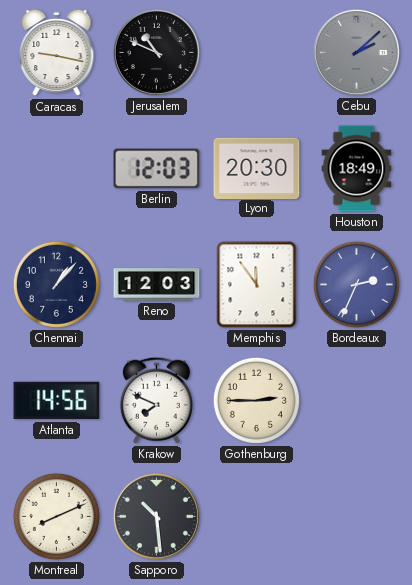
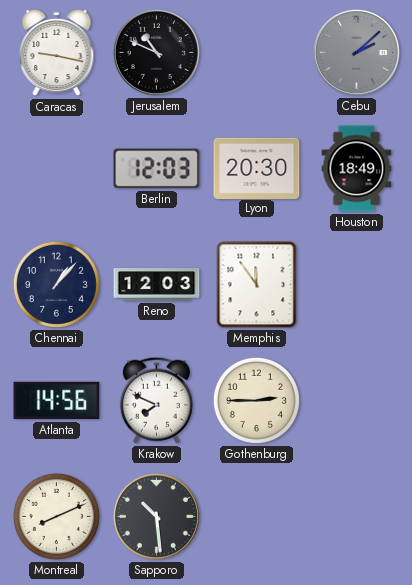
Bordeaux: 2:34 -> none (356, 284)
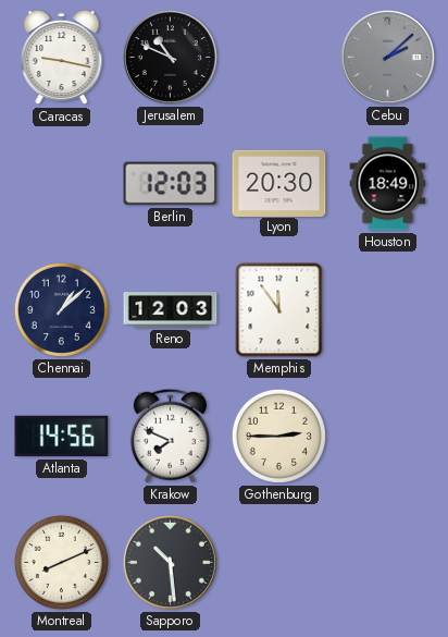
Chennai: 1:07 -> 1:08 (61, 309)
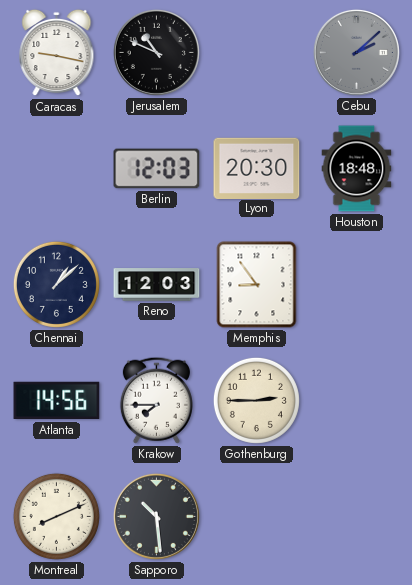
Houston: 18:49 -> 18:48 (357, 169)
Memphis: 11:54 -> 8:54 (257, 285)
Krakow: 7:49 -> 7:45 (156, 400)
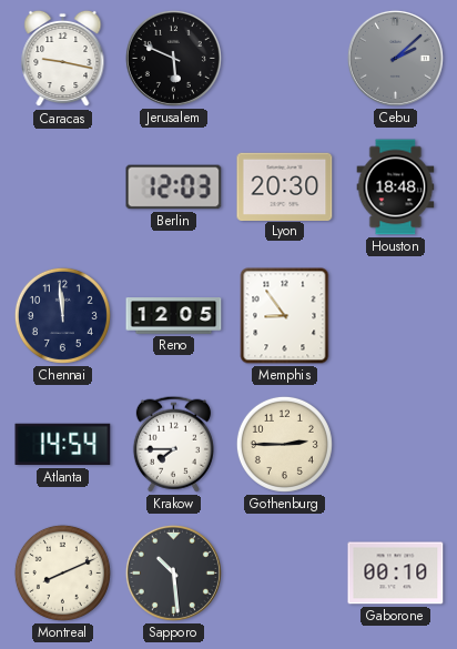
Jerusalem: 10:49 -> 5:49 (173, 58)
Chennai: 1:08 -> 11:59 (62, 315)
Reno: 12:03 -> 12:05 (174, 316)
Atlanta: 14:56 -> 14:54 (63, 445)
Gaborone: none -> 00:10 (396, 574)
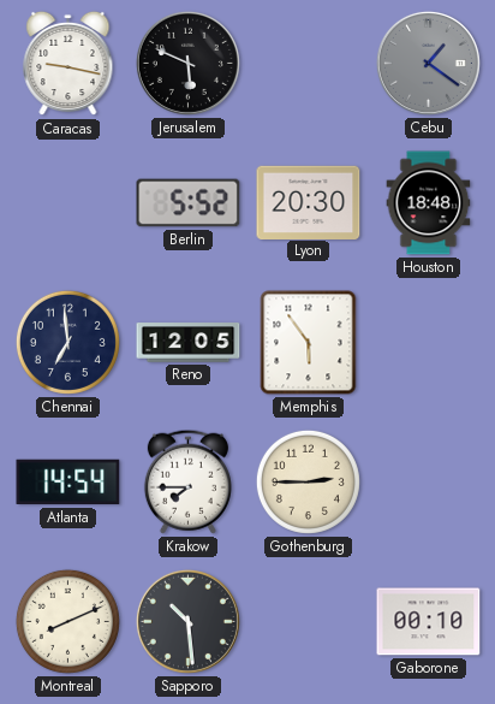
Cebu: 2:08 -> 1:21 (428, 63)
Berlin: 12:03 -> 5:52 (189, 203)
Chennai: 11:59 -> 6:59 (67, 342)
Memphis: 8:54 -> 5:54 (309, 343)
